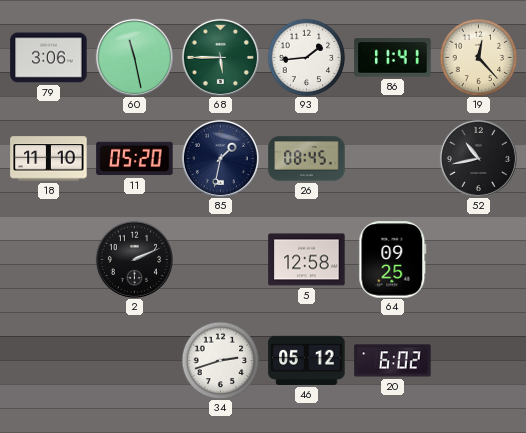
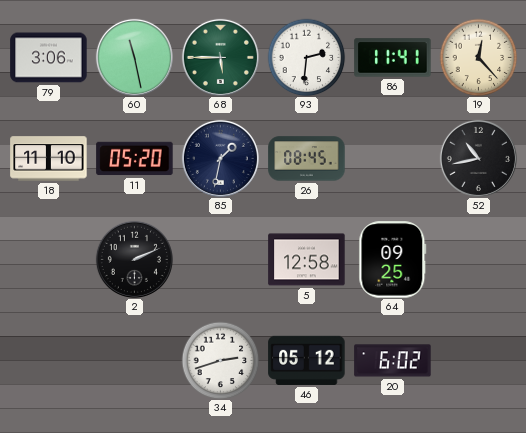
93: 1:44 -> 2:31 (306, 57)
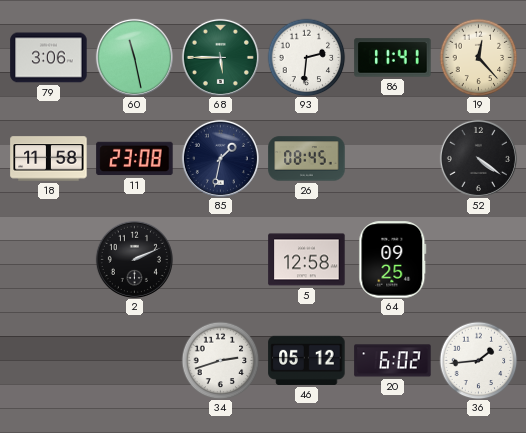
18: 11:10 -> 11:58 (49, 159)
11: 05:20 -> 23:08 (135, 159)
52: 10:43 -> 4:21 (478, 158)
36: none -> 1:44 (478, 360)
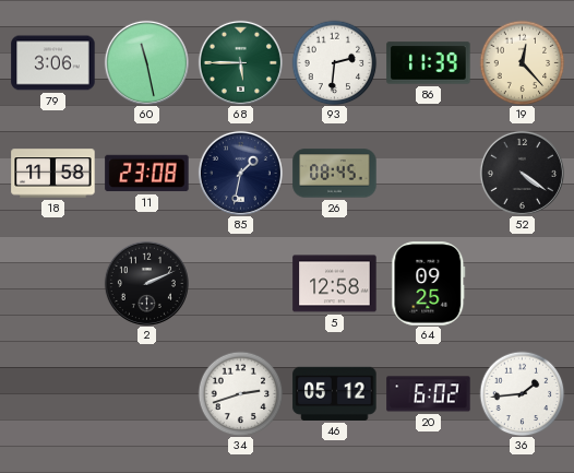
86: 11:41 -> 11:39 (429, 63)
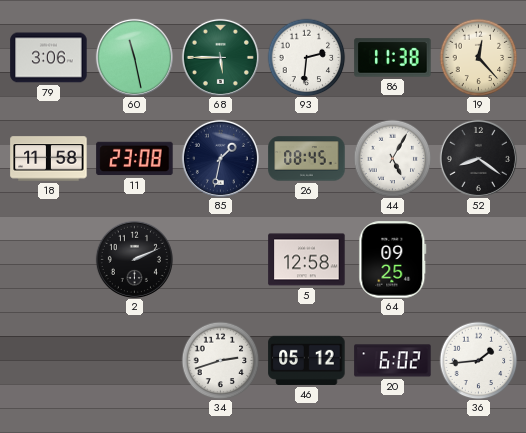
86: 11:39 -> 11:38 (393, 58)
44: none -> 5:05 (392, 158)
52: 4:21 -> 8:21 (478, 158)
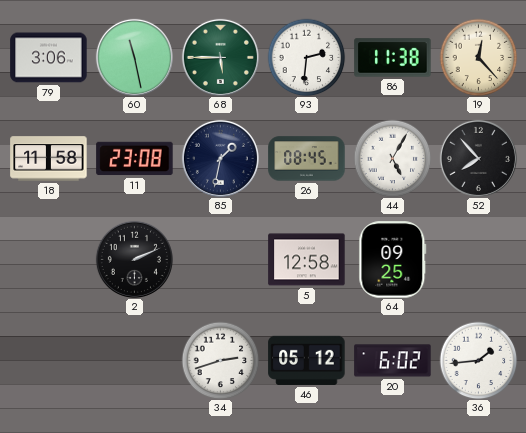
52: 8:21 -> 7:53 (478, 158)
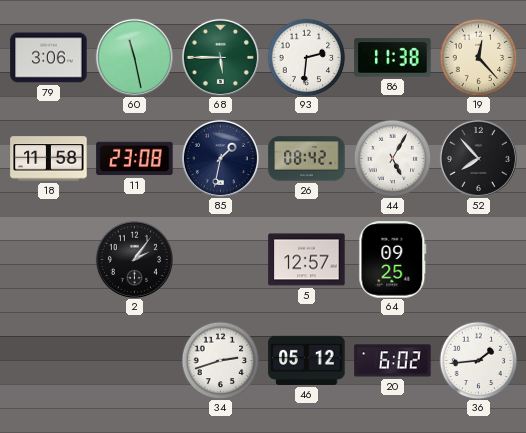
26: 08:45 -> 08:42 (307, 159)
2: 2:11 -> 2:06 (134, 259)
5: 12:58 -> 12:57 (307, 260)
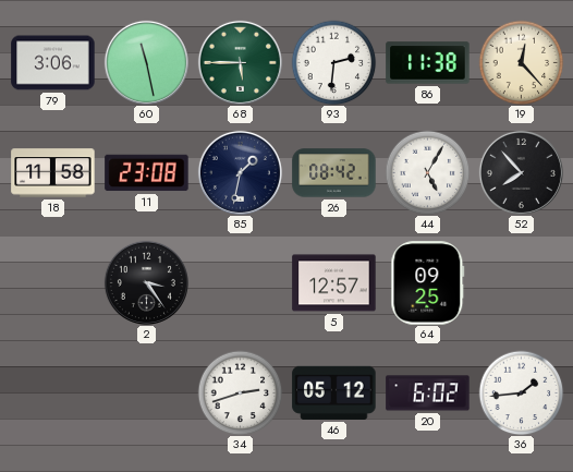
2: 2:06 -> 3:24 (146, 282)
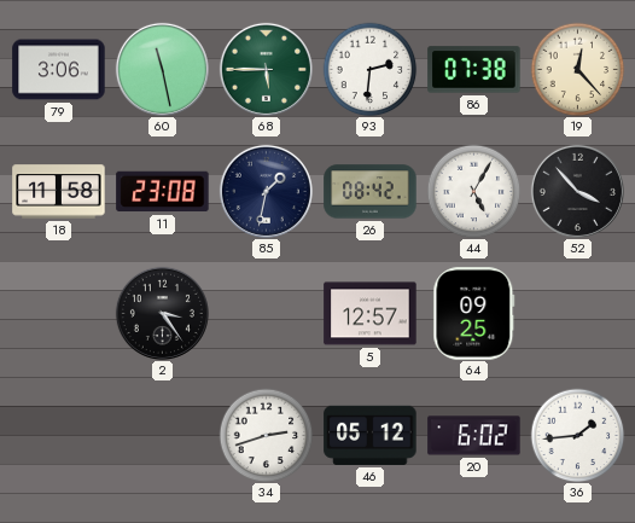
86: 11:38 -> 07:38 (474, 70)
52: 7:53 -> 3:53 (577, 191)
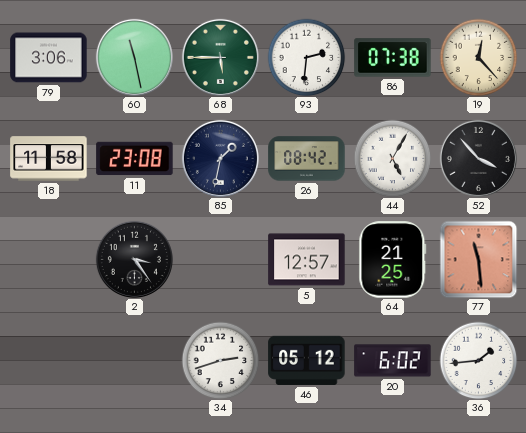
64: 09:25 -> 21:25 (393, 260)
77: none -> 11:29 (478, 259)
